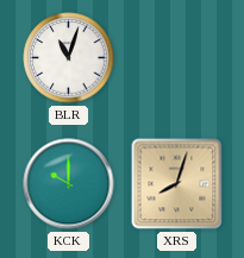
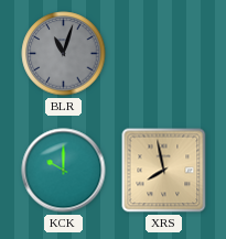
BLR dial: white -> grey (64, 54)
XRS: 8:03 -> 7:58 (164, 171)
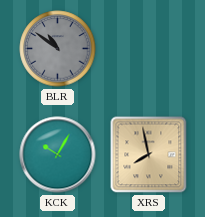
BLR: 11:03 -> 10:51 (58, 49)
KCK: 10:00 -> 10:05 (58, 155)
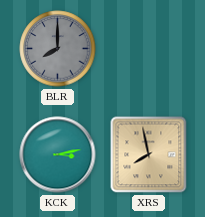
BLR: 10:51 -> 8:00 (58, 49)
KCK: 10:05 -> 3:13 (58, 155)
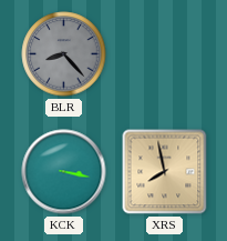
BLR: 8:00 -> 8:23 (64, 54)
KCK: 3:13 -> 3:17 (64, 172)
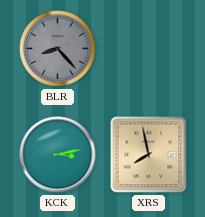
KCK: 3:17 -> 3:13 (58, 155)
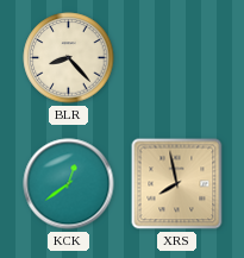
BLR dial: grey -> cream (69, 58)
KCK: 3:13 -> 12:39 (69, 184)
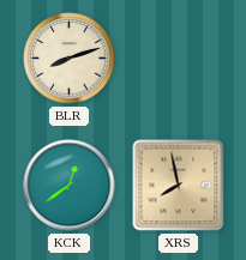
BLR: 8:23 -> 8:12 (70, 59)
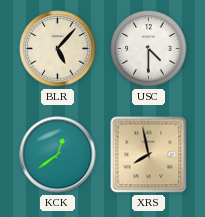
BLR: 8:12 -> 5:07 (58, 49)
USC: none -> 4:30 (149, 49)
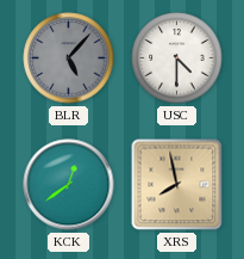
BLR dial: cream -> grey (69, 58)
